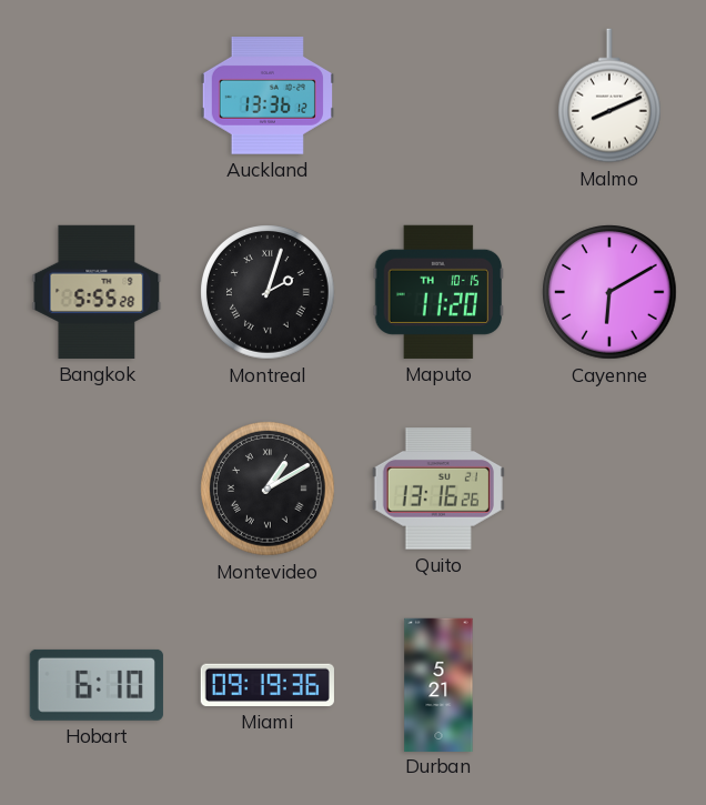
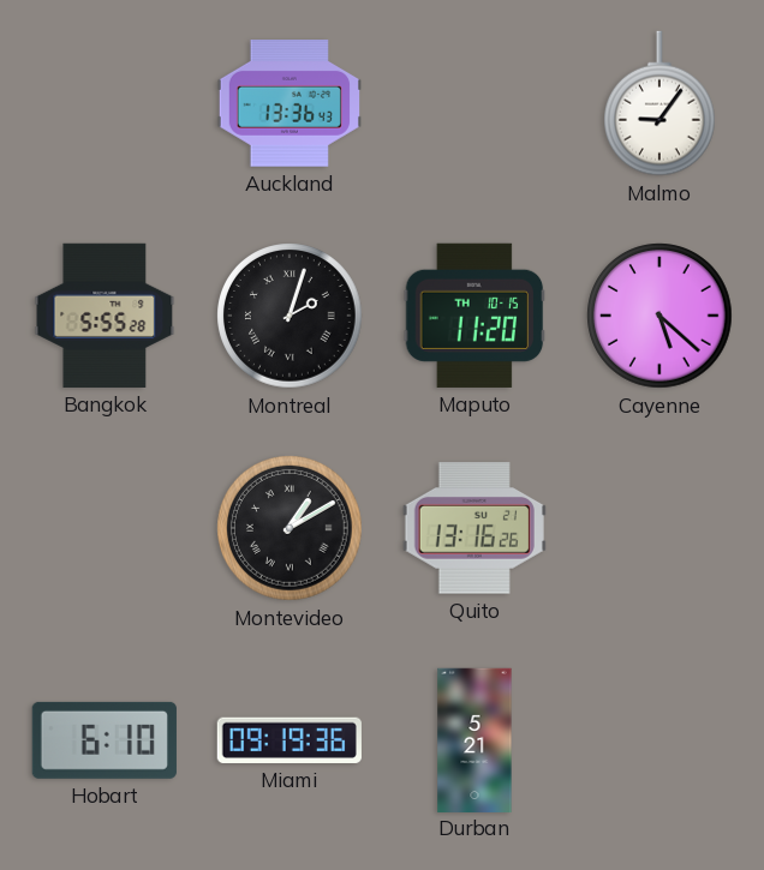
Auckland: 13:36:12 -> 13:36:43 (290, 103)
Malmo: 8:11 -> 9:06 (661, 103)
Cayenne: 6:10 -> 5:22 (659, 316)
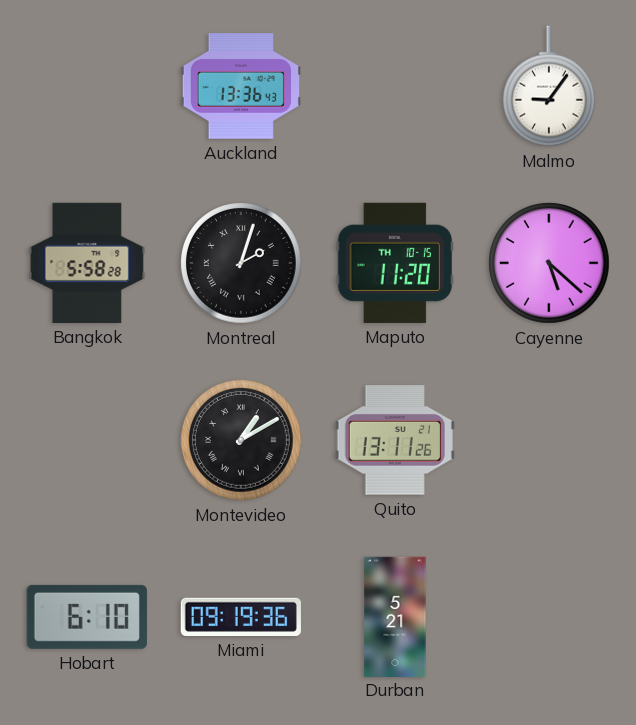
Bangkok: 5:55 -> 5:58 (87, 263)
Quito: 13:16 -> 13:11 (395, 440)
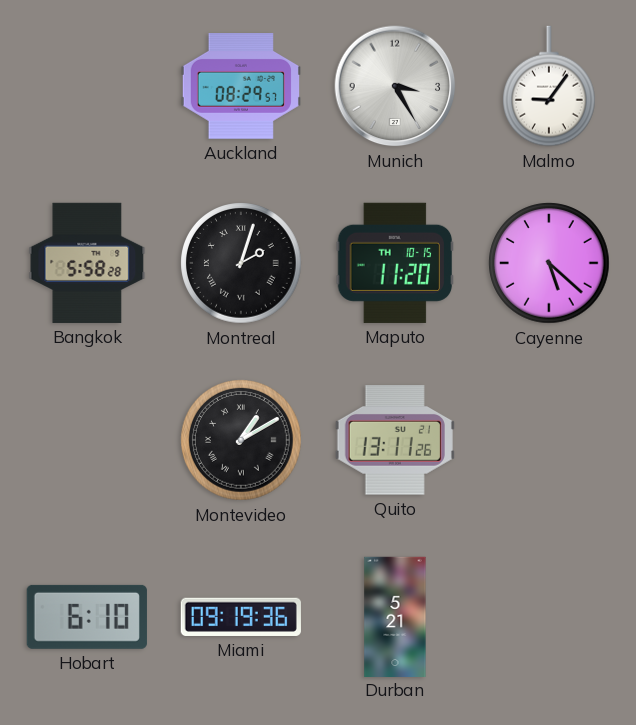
Auckland: 13:36 -> 08:29 (241, 86)
Munich: none -> 3:25 (395, 86)
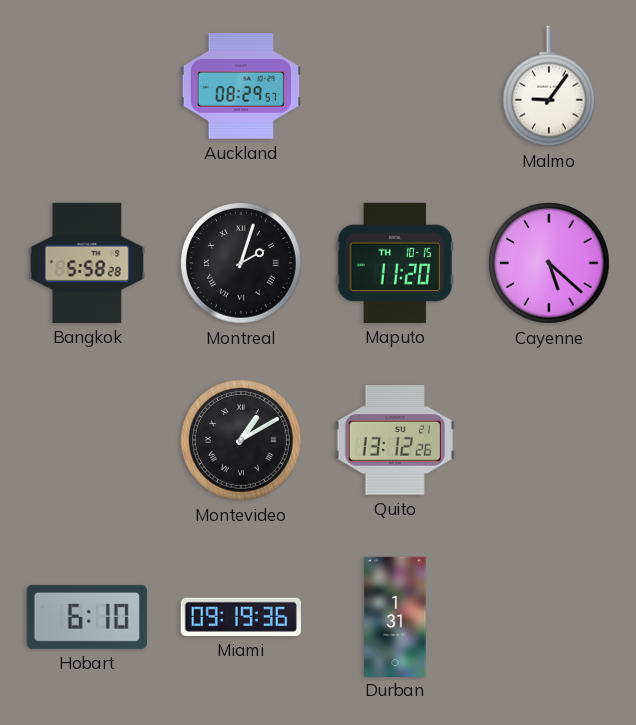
Munich: 3:25 -> none (395, 86)
Quito: 13:11 -> 13:12 (395, 440)
Durban: 5:21 -> 1:31 (395, 616)
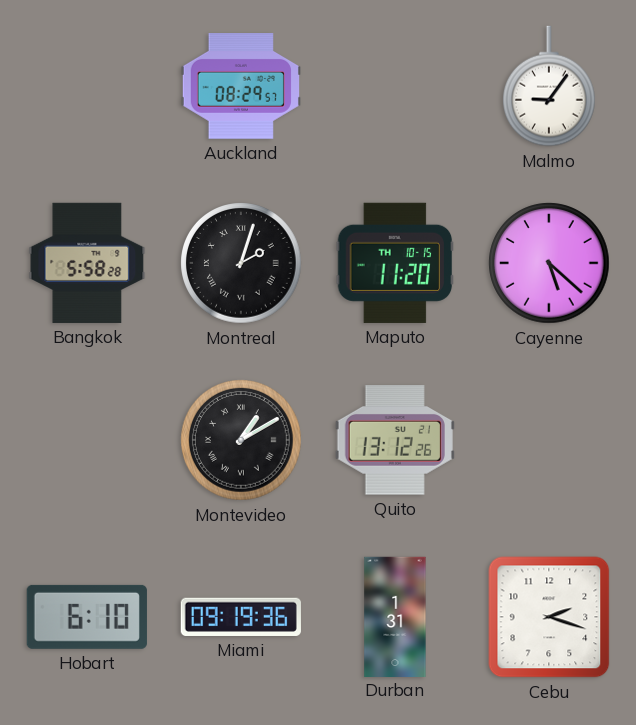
Cebu: none -> 2:18 (549, 617)
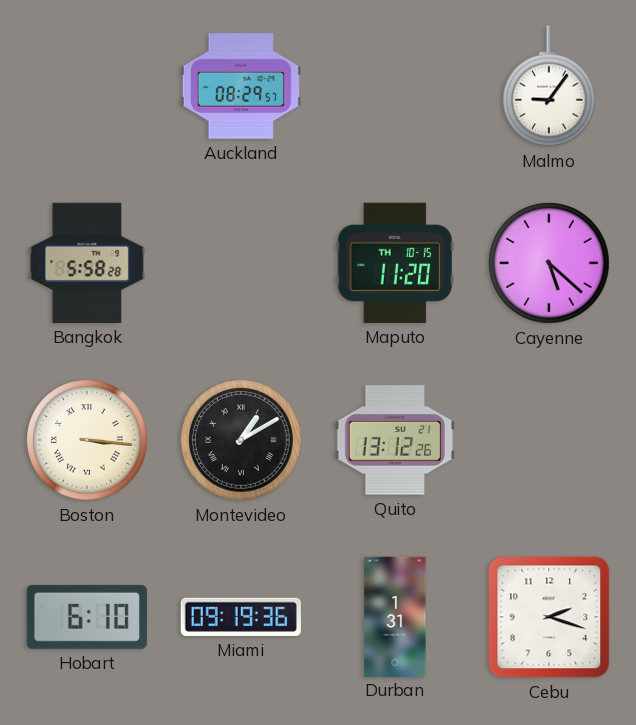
Montreal: 2:03 -> none (241, 263)
Boston: none -> 3:16 (87, 440)
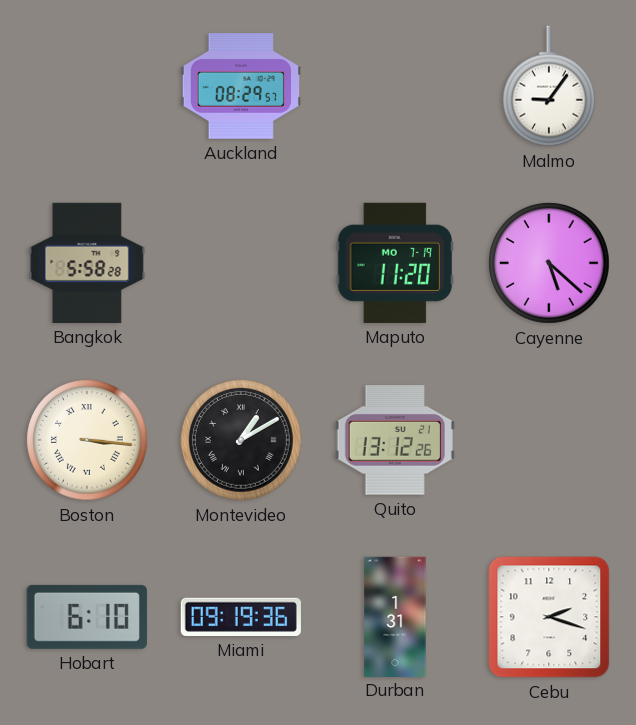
Maputo date: TH 10-15 -> MO 7-19 (395, 263)
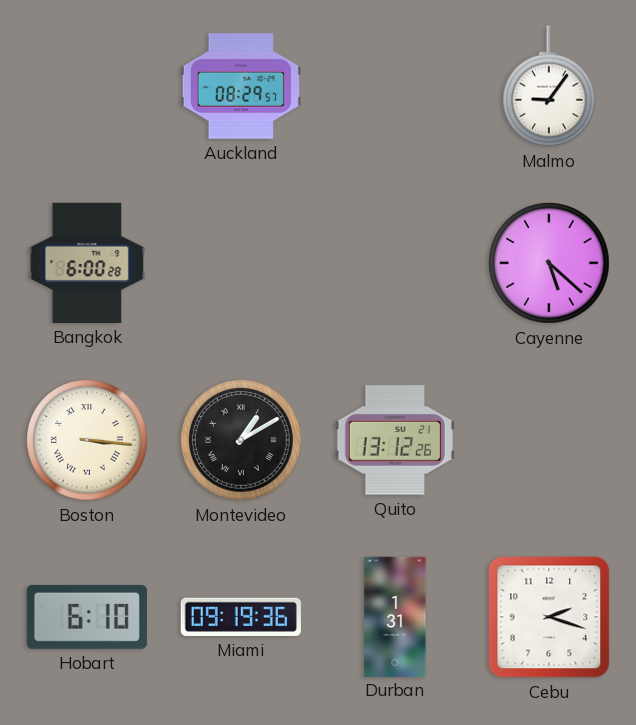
Bangkok: 5:58 -> 6:00 (87, 263)
Maputo: 11:20 -> none (395, 263)
